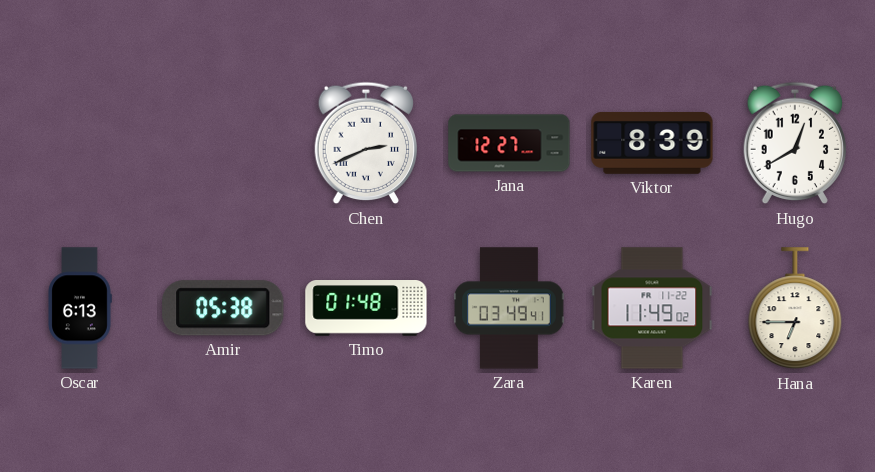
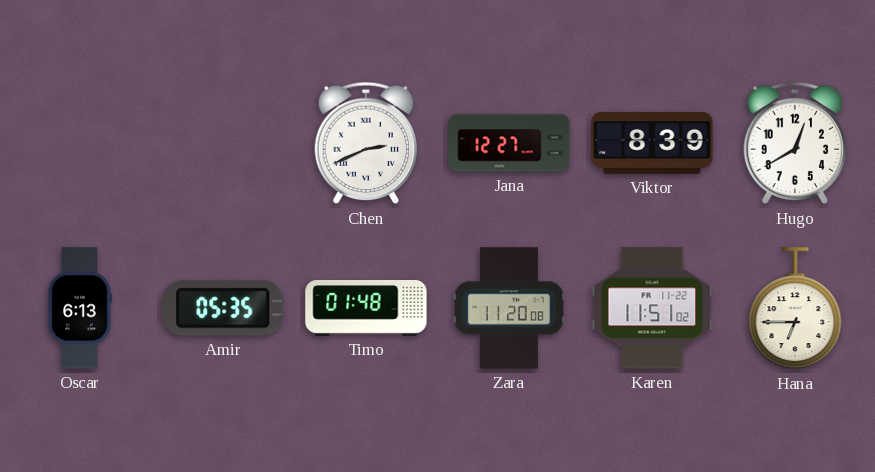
Amir: 05:38 -> 05:35 (223, 308)
Zara: 03:49 -> 11:20 (509, 308)
Karen: 11:49 -> 11:51 (652, 308)
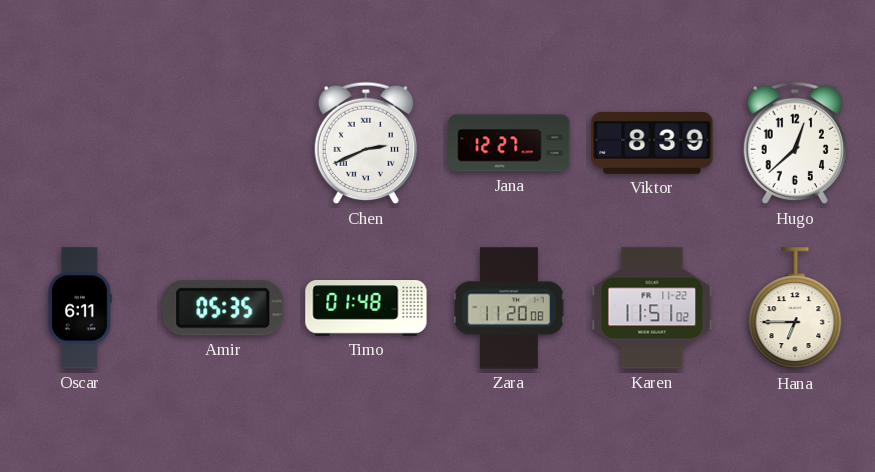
Hugo: 12:40 -> 12:38 (794, 143)
Oscar: 6:13 -> 6:11 (80, 308)
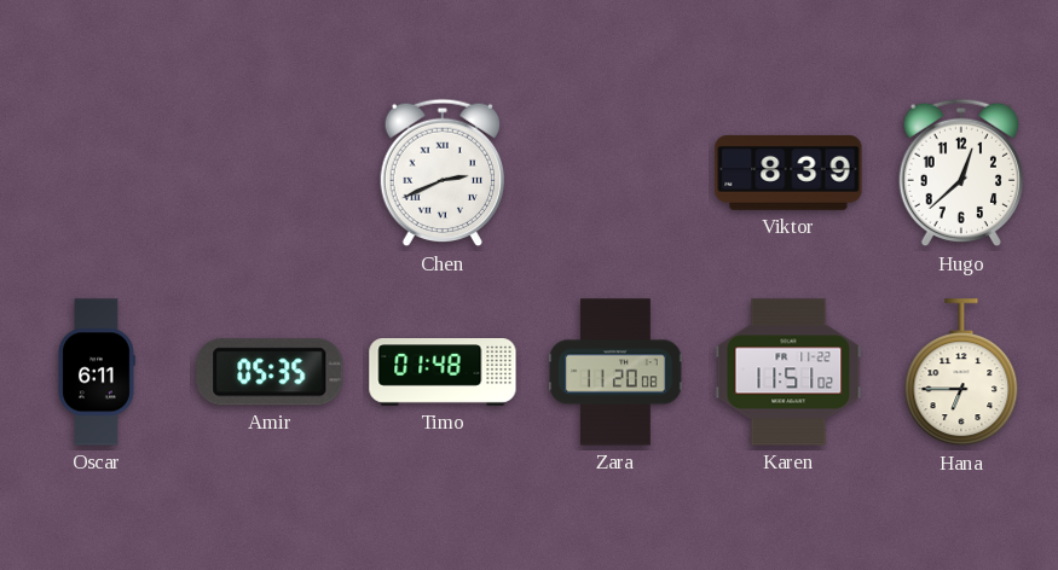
Jana: 12:27 -> none (509, 143)
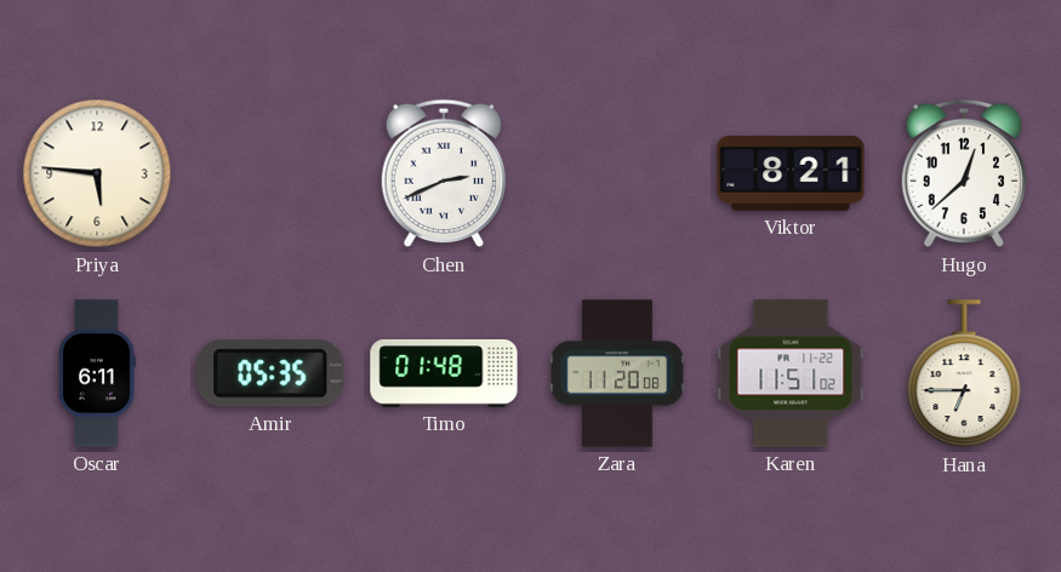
Priya: none -> 5:46 (97, 173)
Viktor: 8:39 -> 8:21 (791, 173)
